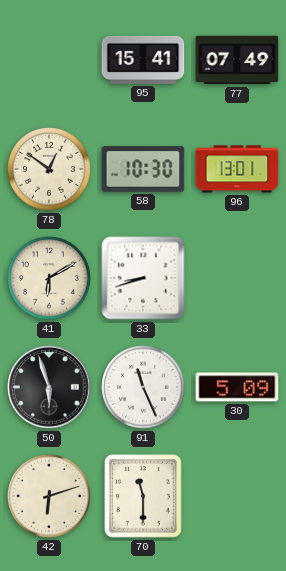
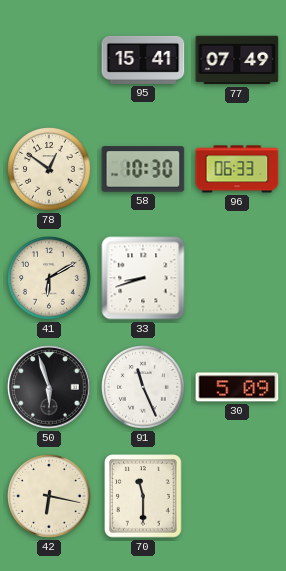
96: 13:01 -> 06:33 (237, 169)
42: 6:12 -> 6:17 (49, 496)
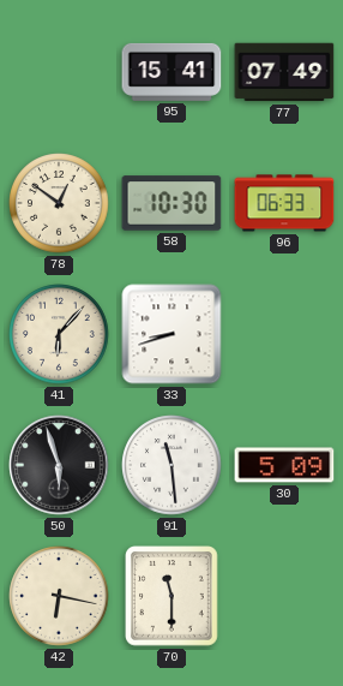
41: 6:10 -> 6:07 (59, 334)
91: 11:26 -> 11:29 (171, 465)
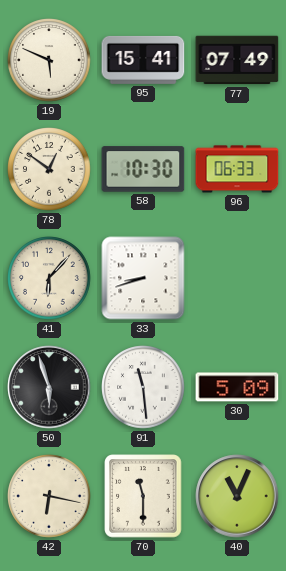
19: none -> 5:49 (49, 60)
40: none -> 11:04 (237, 496)
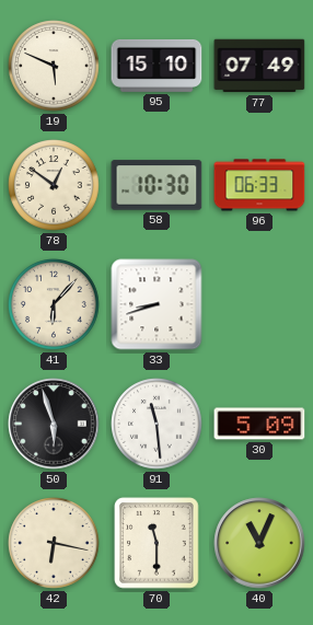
95: 15:41 -> 15:10 (156, 66)
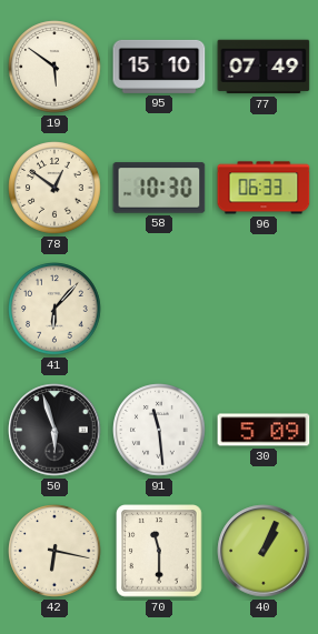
19: 5:49 -> 5:51 (54, 67)
33: 8:42 -> none (156, 304)
40: 11:04 -> 1:04 (264, 551)
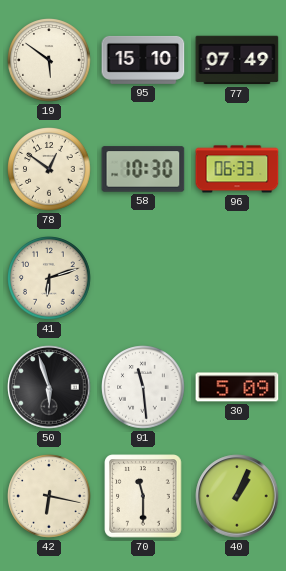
41: 6:07 -> 6:12 (49, 278)
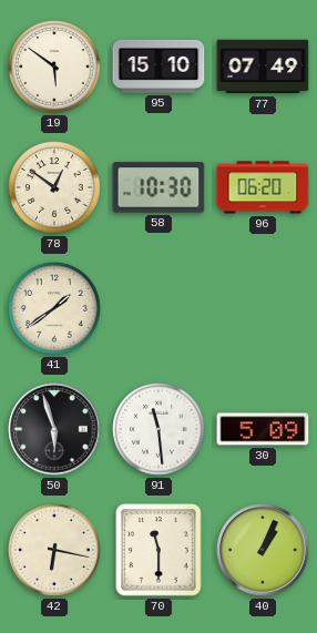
96: 06:33 -> 06:20 (263, 187)
41: 6:12 -> 1:39 (54, 308)
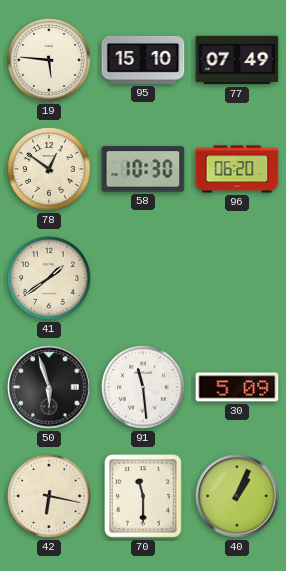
19: 5:51 -> 5:46 (49, 60)
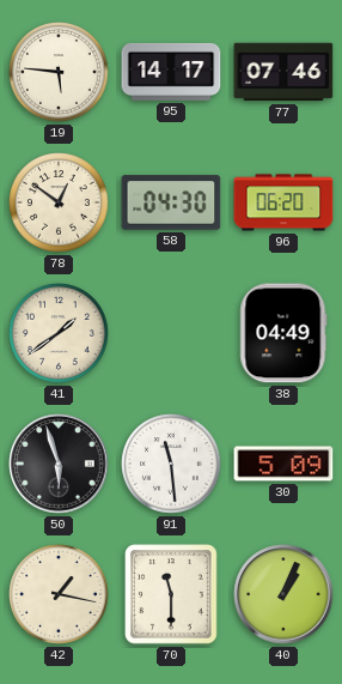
95: 15:10 -> 14:17 (171, 72)
77: 07:49 -> 07:46 (283, 72)
58: 10:30 -> 04:30 (171, 202)
38: none -> 04:49 (283, 333)
42: 6:17 -> 1:17 (59, 594)
